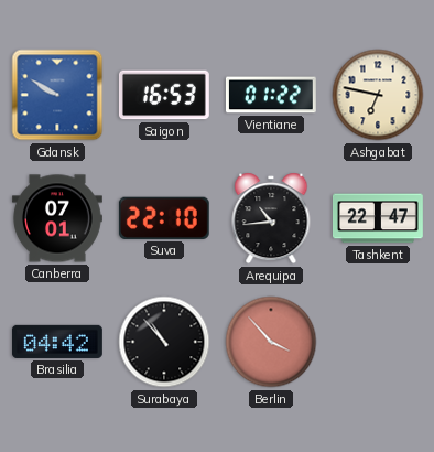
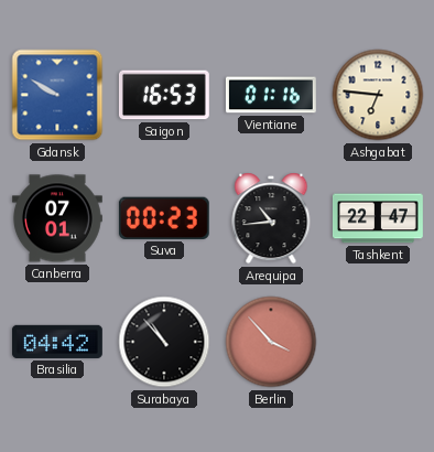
Vientiane: 01:22 -> 01:16 (271, 95)
Ashgabat: 6:47 -> 6:46 (378, 95)
Suva: 22:10 -> 00:23 (164, 218)
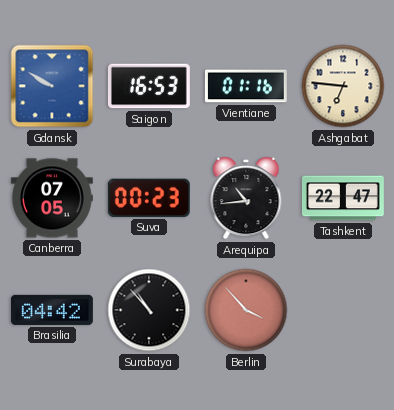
Canberra: 07:01 -> 07:05 (52, 198)
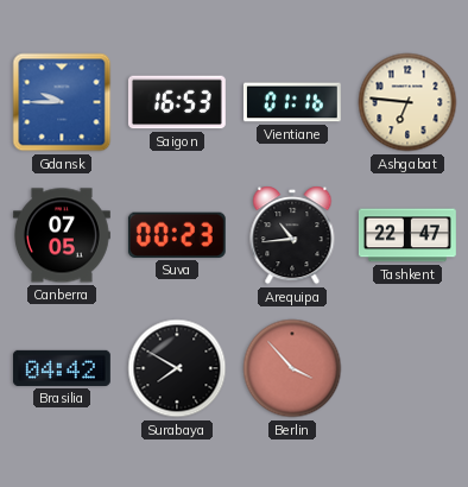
Gdansk: 9:50 -> 9:45 (62, 102)
Surabaya: 10:53 -> 7:50 (177, 368)
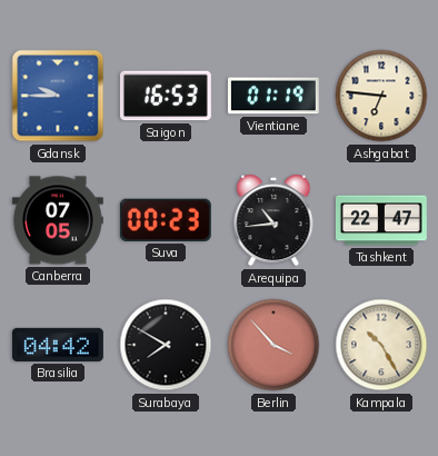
Vientiane: 01:16 -> 01:19 (273, 96)
Kampala: none -> 10:25 (381, 345)
